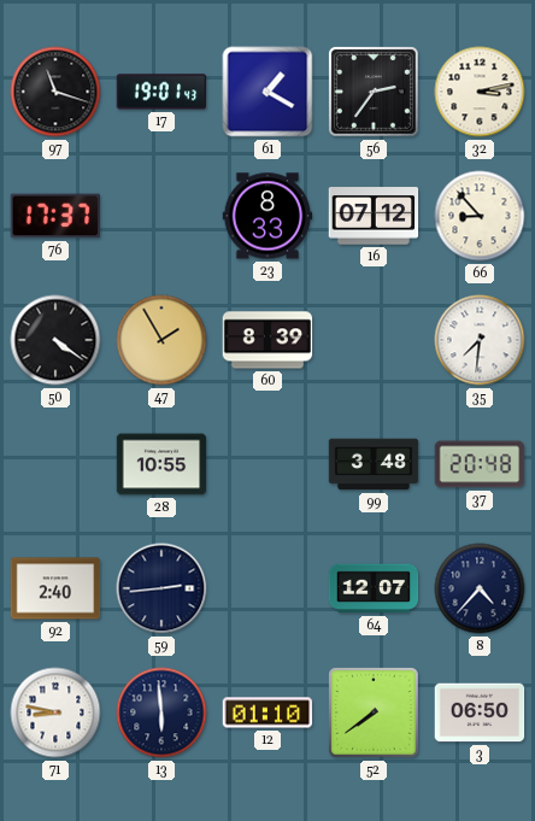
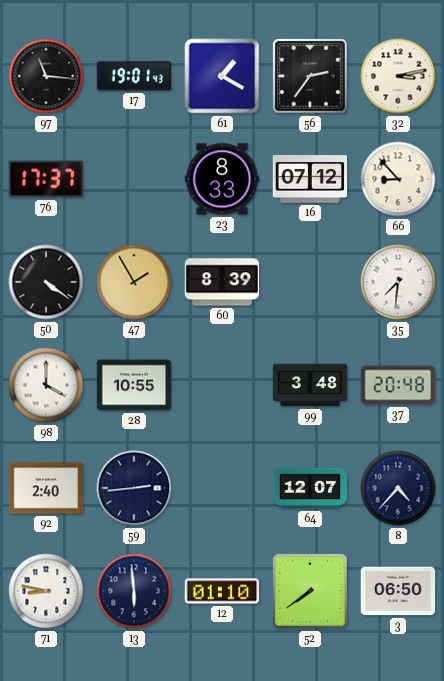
97: 11:18 -> 11:16 (46, 76)
98: none -> 4:00 (46, 385)
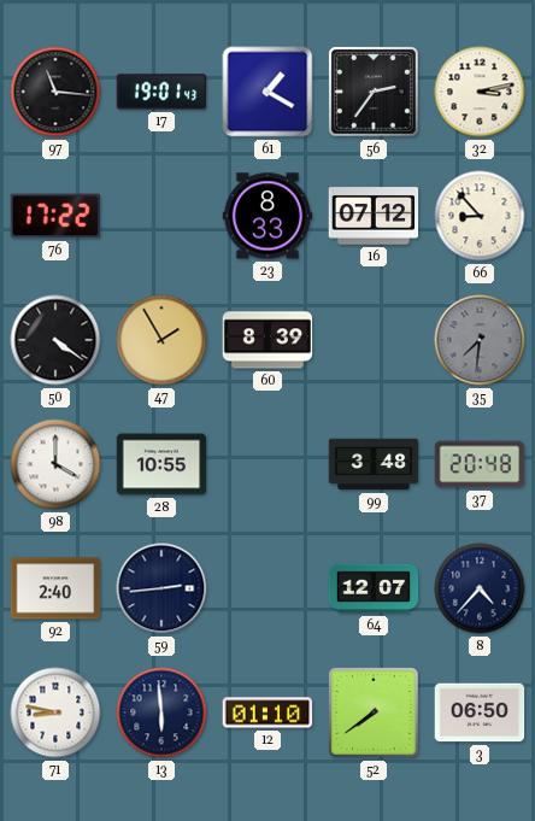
76: 17:37 -> 17:22 (55, 216)
35 dial: white -> grey (480, 340)
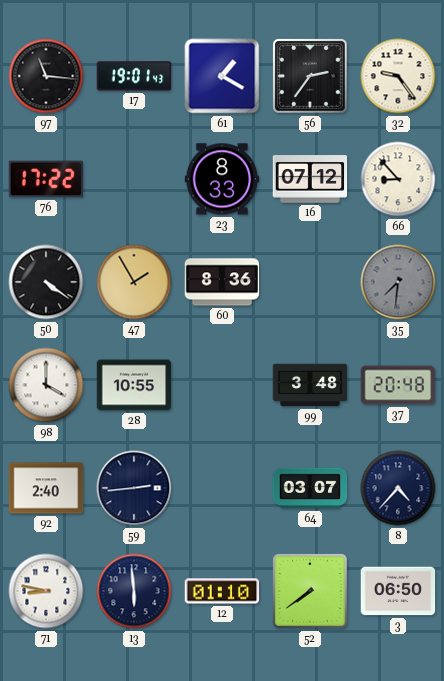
32: 3:13 -> 9:24 (398, 76)
60: 8:39 -> 8:36 (222, 282)
64: 12:07 -> 03:07 (310, 488)
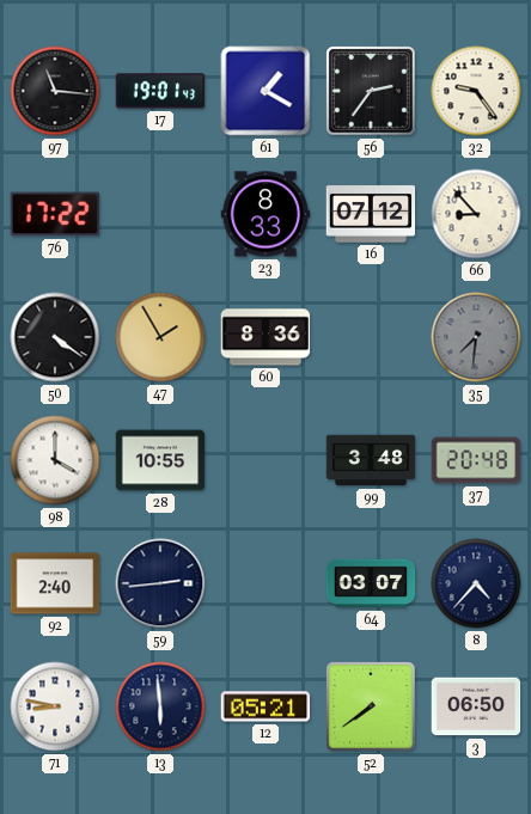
12: 01:10 -> 05:21 (265, 706)
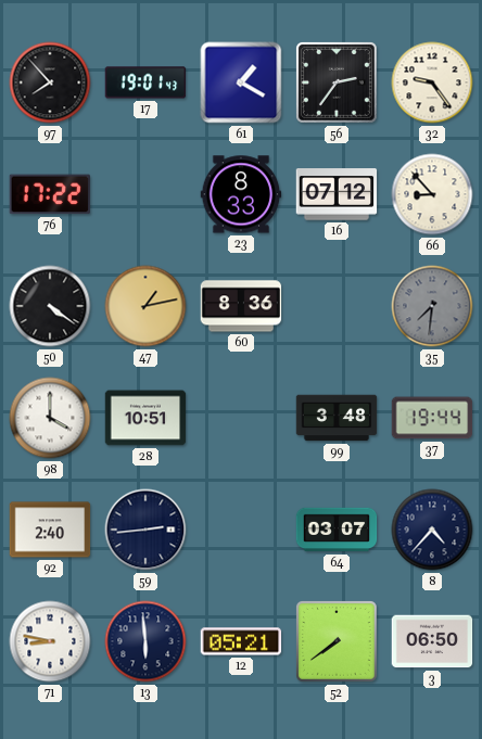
97: 11:16 -> 7:53 (50, 82)
47: 1:55 -> 1:13 (145, 306)
28: 10:55 -> 10:51 (145, 418)
37: 20:48 -> 19:44 (432, 418)
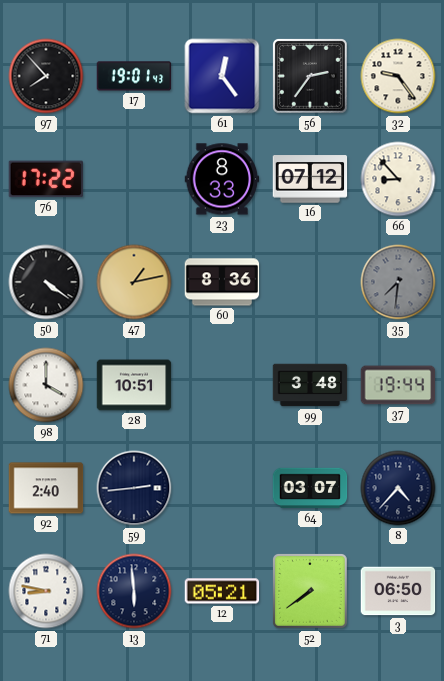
61: 1:20 -> 12:24 (222, 76)
